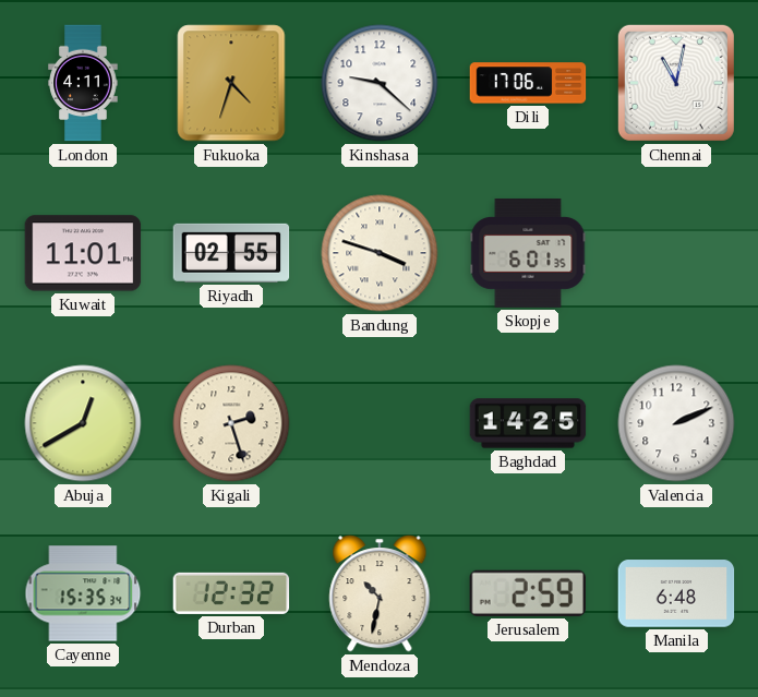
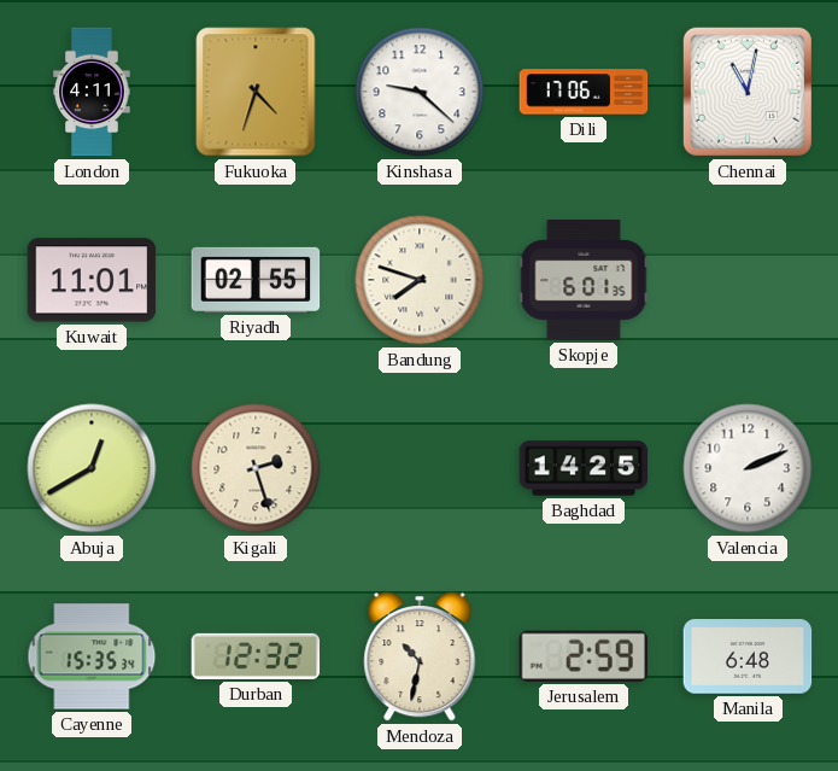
Bandung: 3:48 -> 7:48 (420, 280)
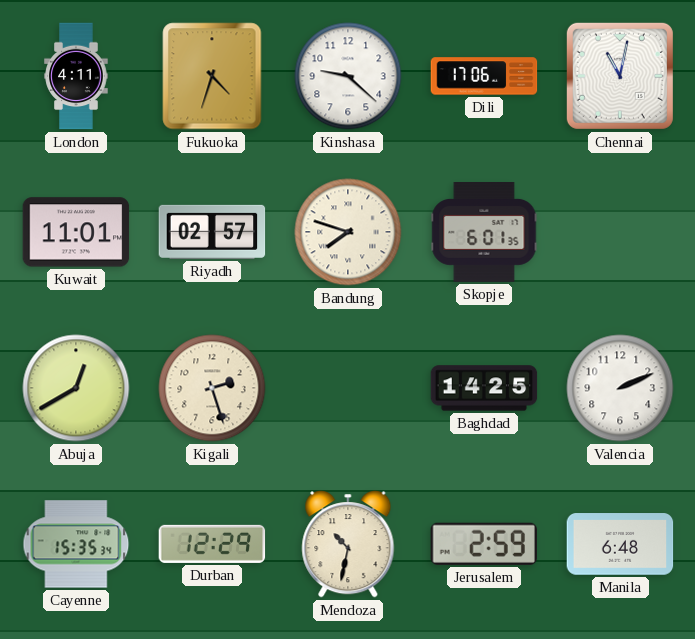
Riyadh: 02:55 -> 02:57 (212, 232)
Durban: 12:32 -> 12:29 (212, 544)
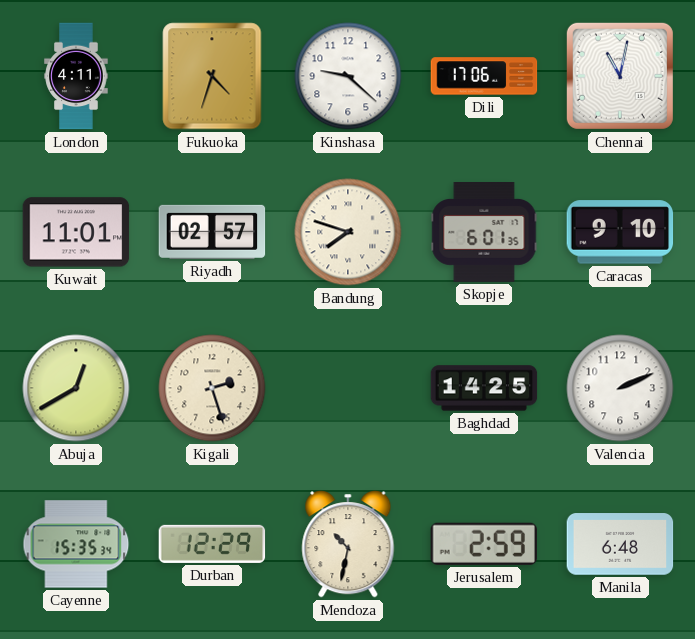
Caracas: none -> 9:10 (620, 232)
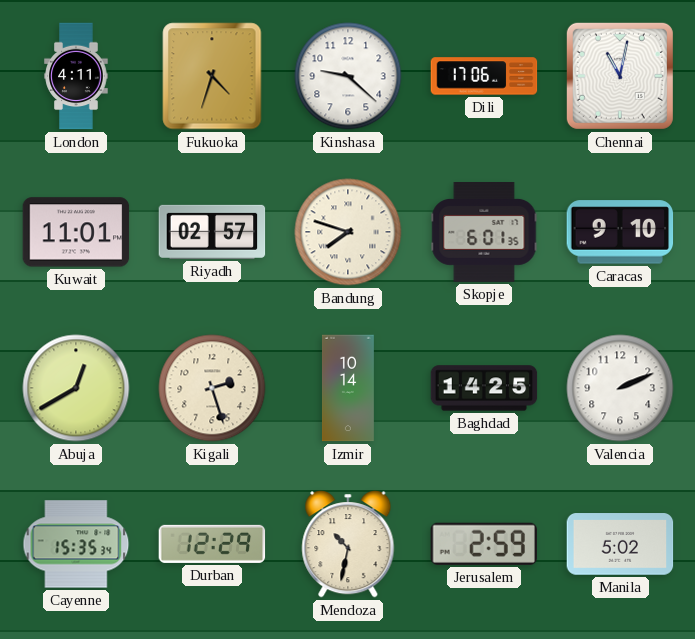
Izmir: none -> 10:14 (348, 388)
Manila: 6:48 -> 5:02 (620, 544)
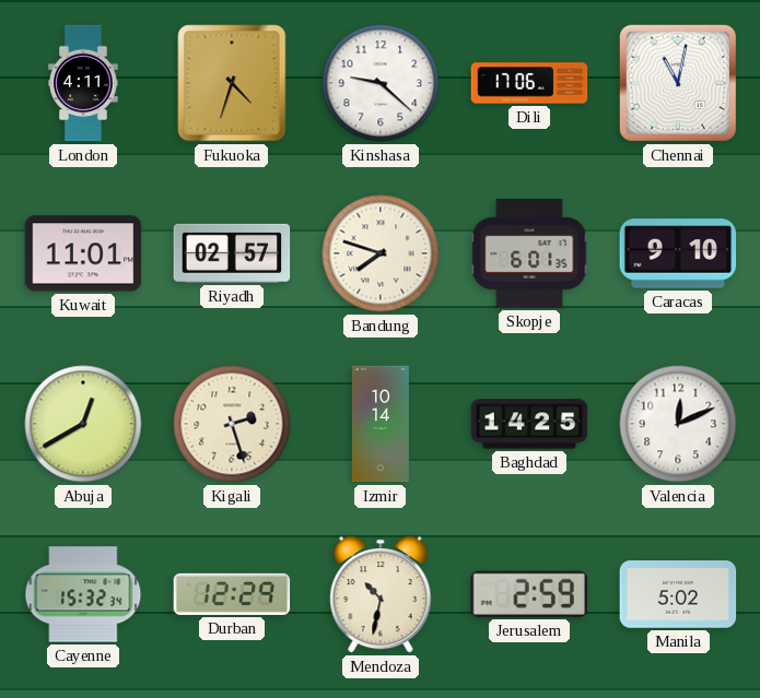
Valencia: 2:11 -> 12:11 (678, 424)
Cayenne: 15:35 -> 15:32 (83, 594)
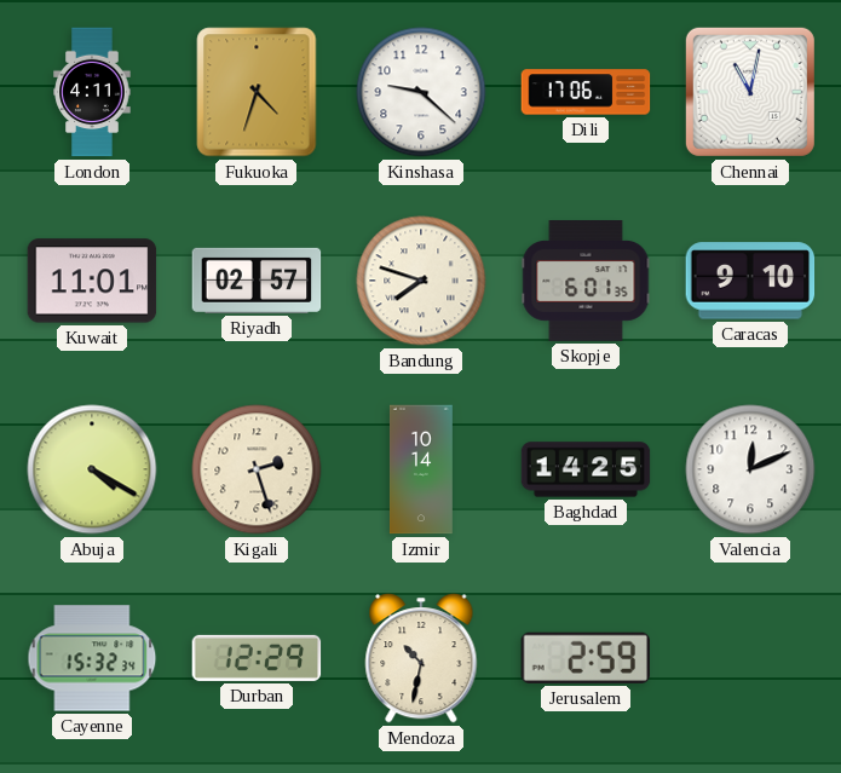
Abuja: 12:40 -> 4:20 (92, 469)
Manila: 5:02 -> none (678, 594)
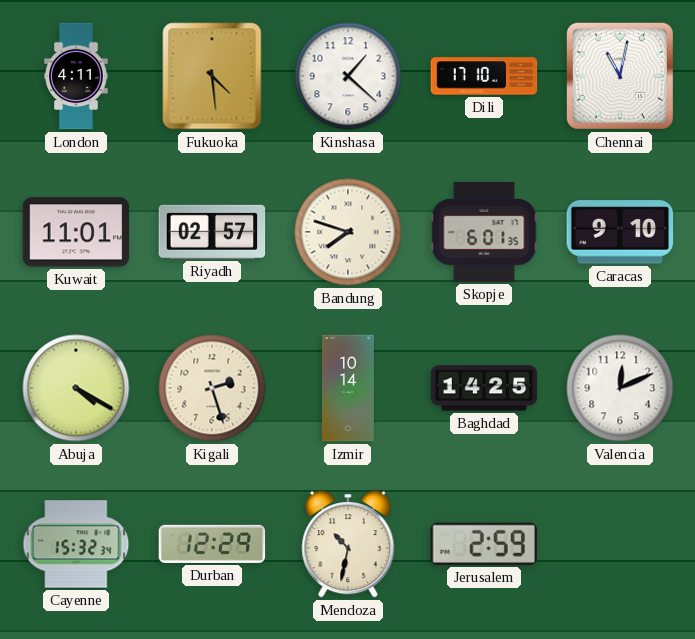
Fukuoka: 4:33 -> 4:29 (212, 76)
Kinshasa: 9:22 -> 1:22 (348, 76)
Dili: 17:06 -> 17:10 (484, 76)
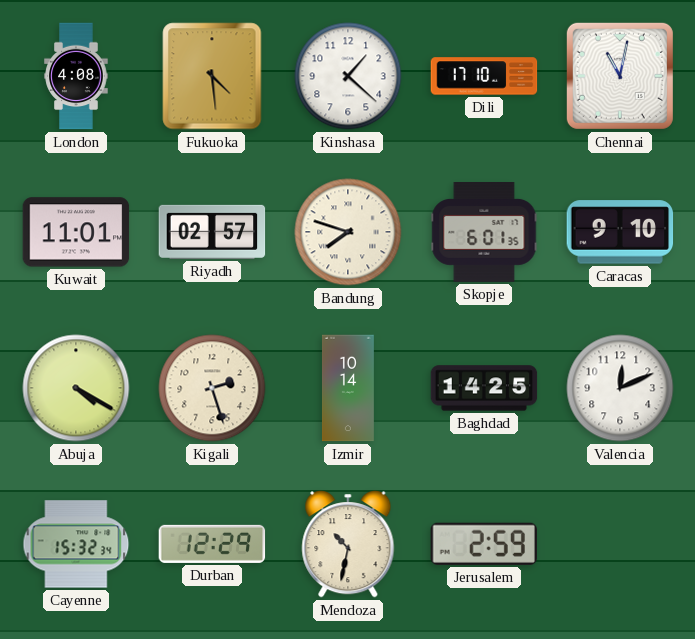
London: 4:11 -> 4:08 (76, 76)
